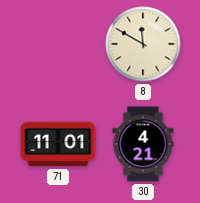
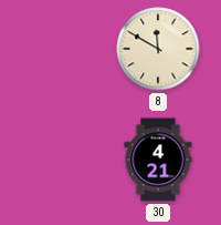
71: 11:01 -> none (58, 144)
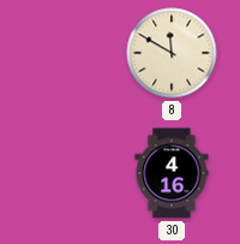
30: 4:21 -> 4:16 (172, 173)
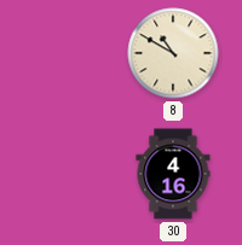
8: 11:50 -> 10:50 (173, 53)
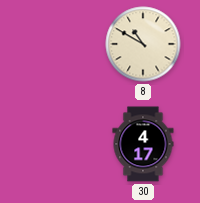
30: 4:16 -> 4:17 (143, 144)
